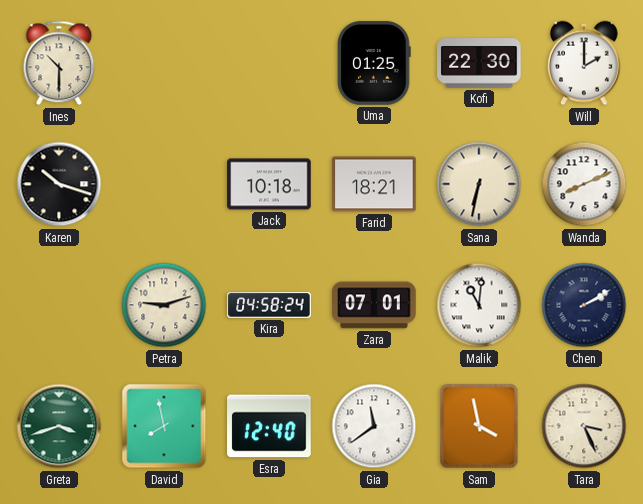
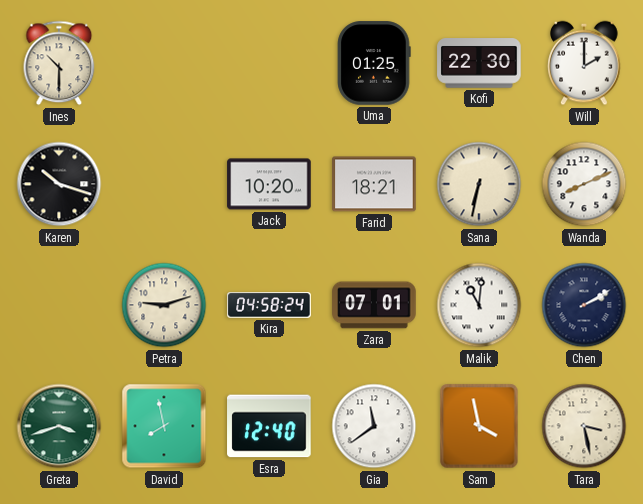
Jack: 10:18 -> 10:20 (269, 184)
Tara: 3:26 -> 3:28 (584, 426)
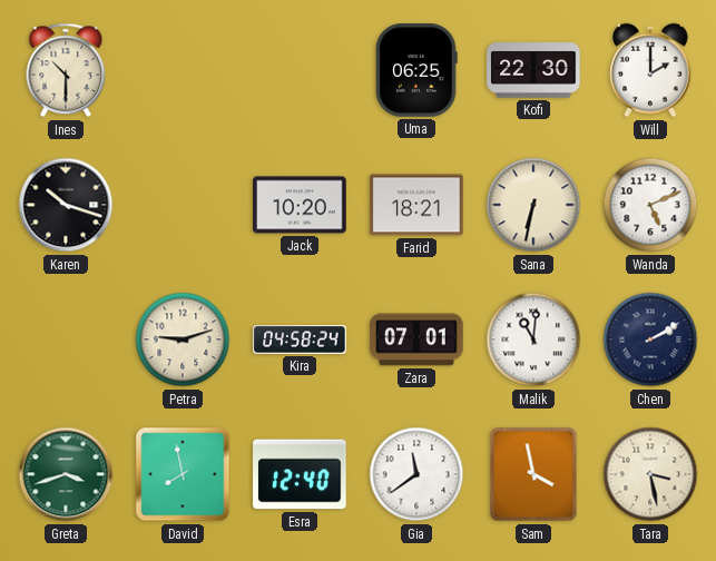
Uma: 01:25 -> 06:25 (416, 70)
Wanda: 8:11 -> 5:11 (650, 205)
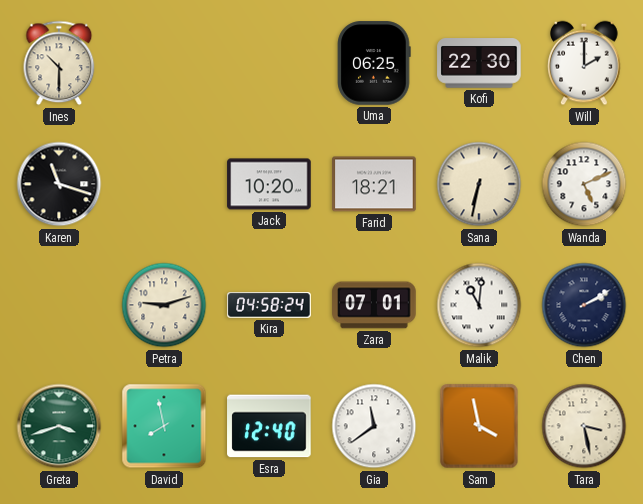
Karen: 10:18 -> 11:18 (59, 184)
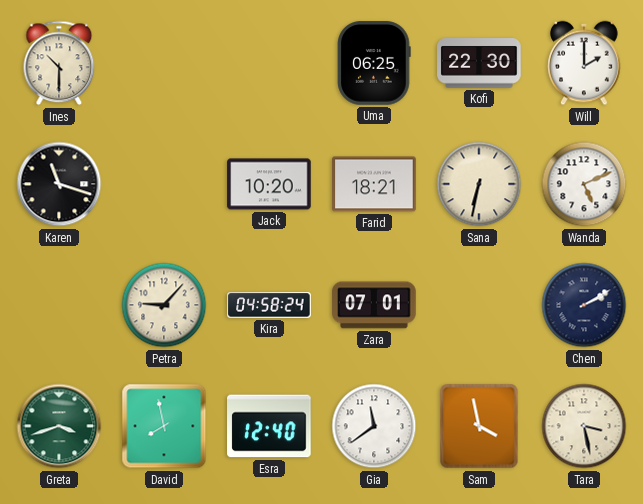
Petra: 9:12 -> 9:07 (164, 305)
Malik: 11:01 -> none (479, 305)
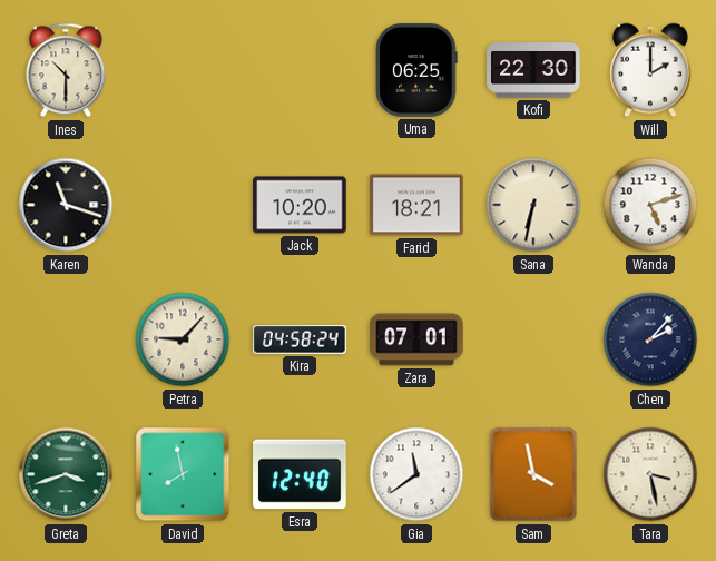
Wanda: 5:11 -> 5:12 (650, 205)
Chen: 2:10 -> 2:07 (650, 339)
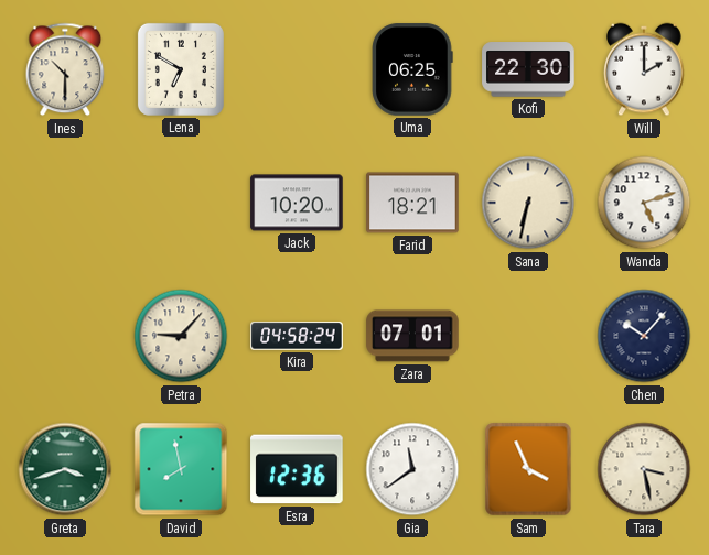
Lena: none -> 6:50 (181, 69)
Karen: 11:18 -> none (66, 205)
Chen: 2:07 -> 10:07 (644, 336)
Esra: 12:40 -> 12:36 (297, 469)
Sam: 3:58 -> 3:56 (528, 469)
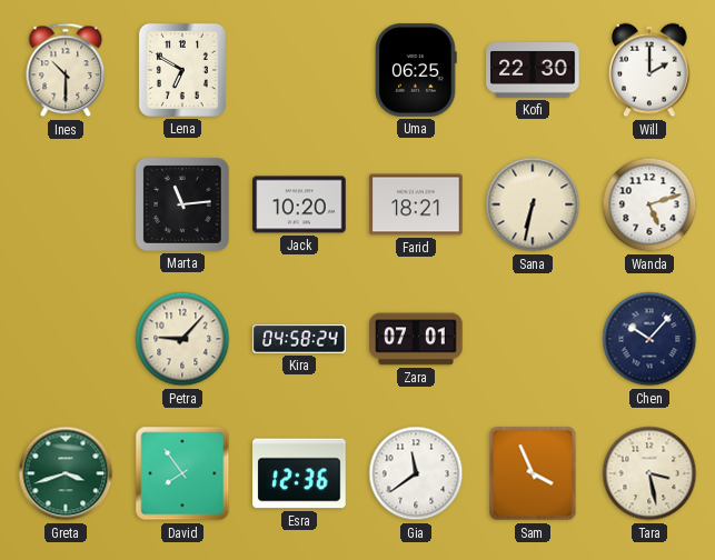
Marta: none -> 11:14 (182, 204)
David: 7:58 -> 7:54 (182, 473)
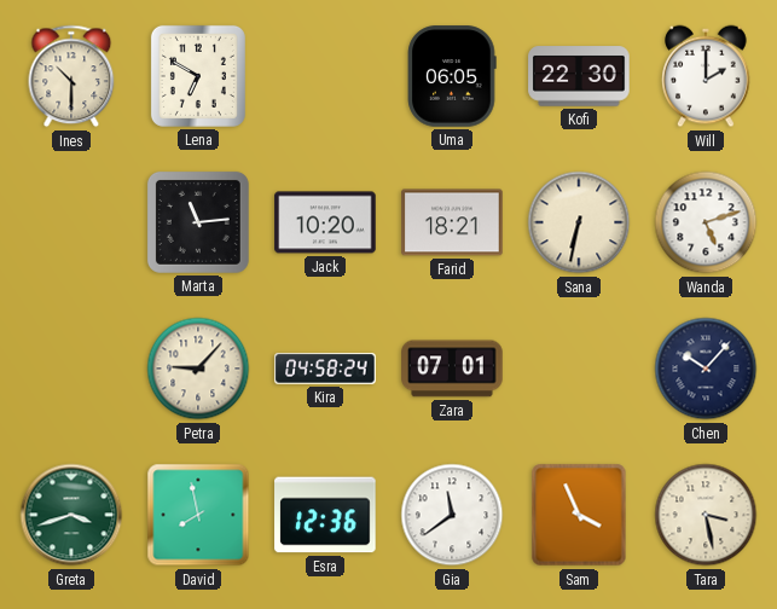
Uma: 06:25 -> 06:05 (452, 76)
David: 7:54 -> 7:58 (198, 515)
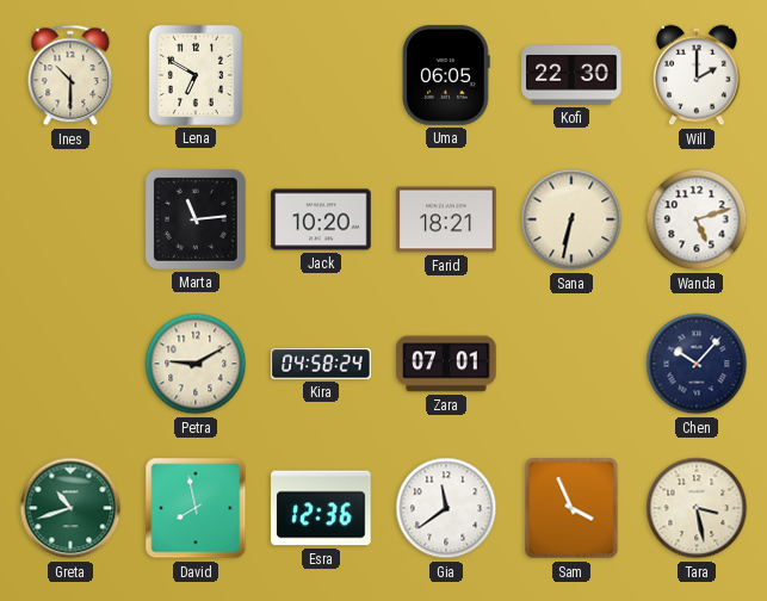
Petra: 9:07 -> 9:10 (196, 364)
Greta: 3:42 -> 10:42 (70, 508)
